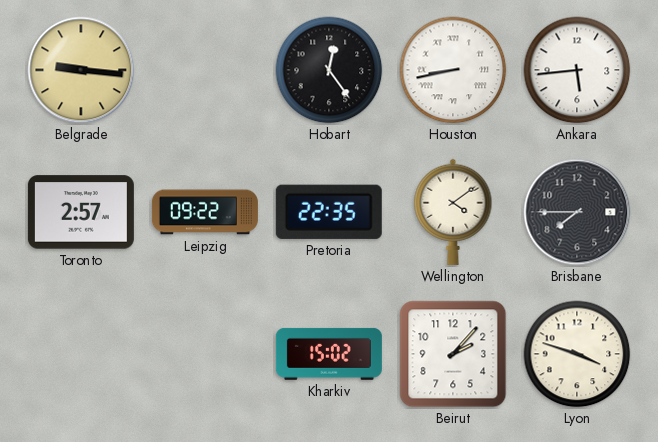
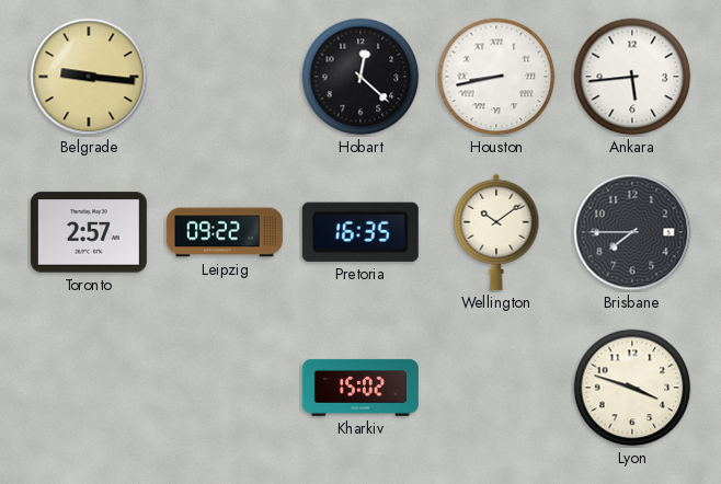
Hobart: 12:24 -> 12:22 (360, 77)
Pretoria: 22:35 -> 16:35 (360, 232)
Wellington: 4:09 -> 10:09 (496, 232)
Beirut: 2:07 -> none (453, 354)
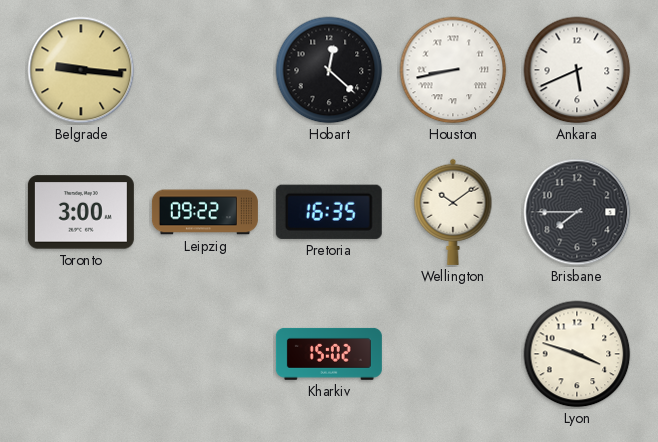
Ankara: 5:44 -> 5:41 (577, 70)
Toronto: 2:57 -> 3:00 (81, 212)
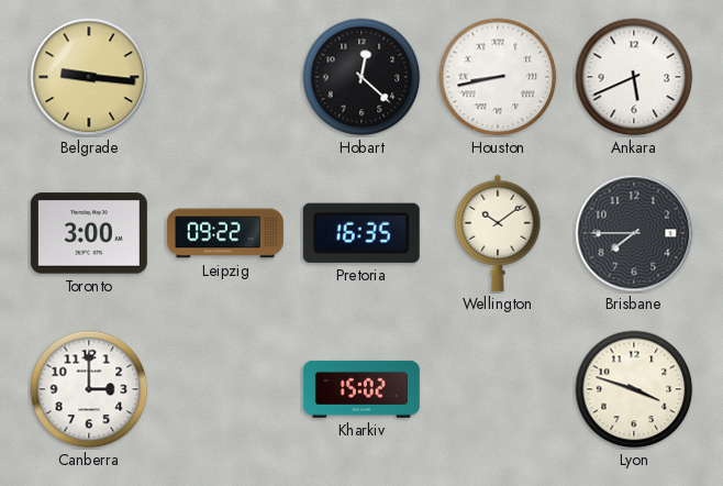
Canberra: none -> 3:00 (89, 389)
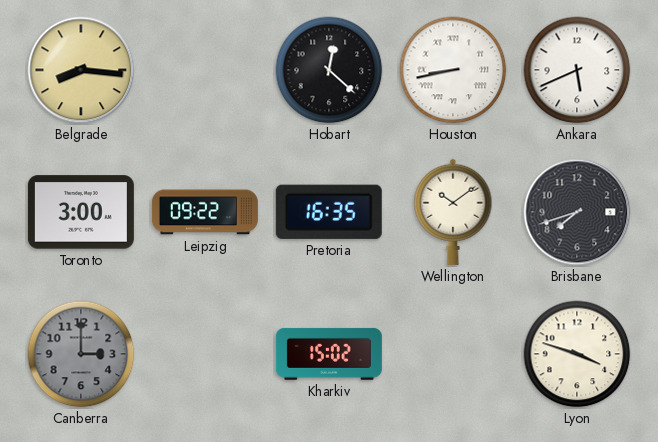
Belgrade: 9:16 -> 8:16 (81, 70)
Brisbane: 7:45 -> 7:42 (577, 212)
Canberra dial: white -> grey (81, 354)
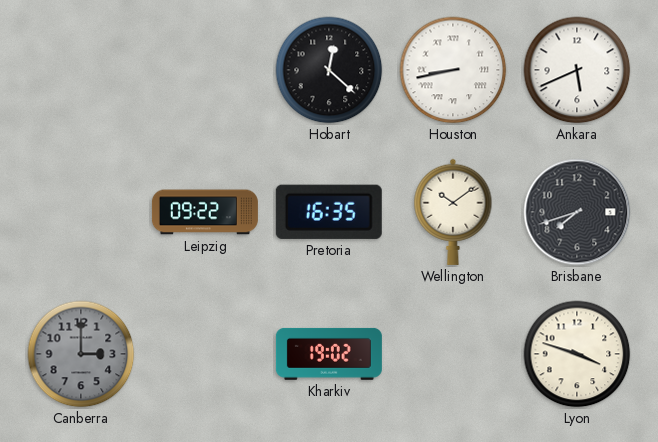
Belgrade: 8:16 -> none (81, 70)
Toronto: 3:00 -> none (81, 212)
Kharkiv: 15:02 -> 19:02 (329, 354)
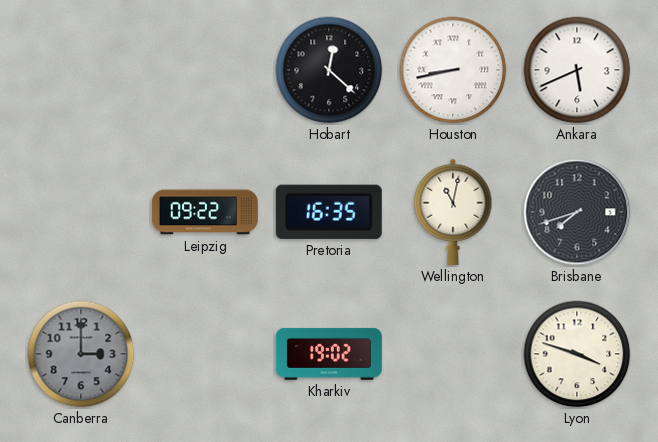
Wellington: 10:09 -> 11:02 (453, 212)
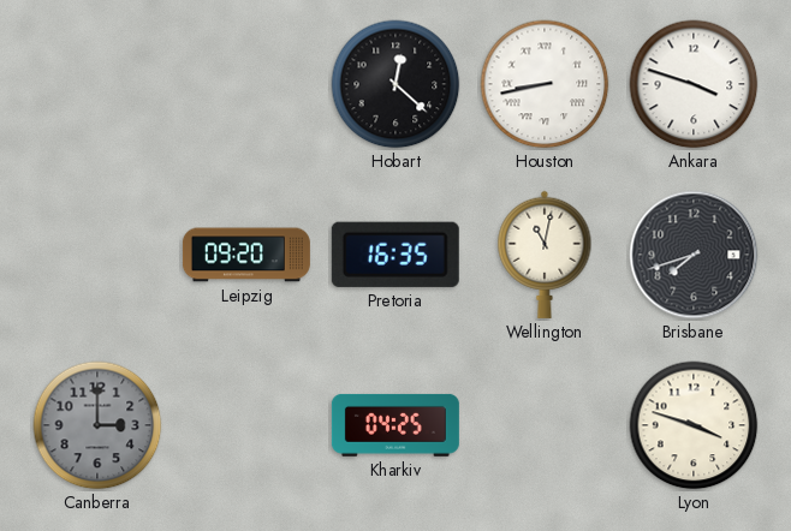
Ankara: 5:41 -> 3:48 (694, 84)
Leipzig: 09:22 -> 09:20 (246, 255)
Kharkiv: 19:02 -> 04:25 (395, 425)
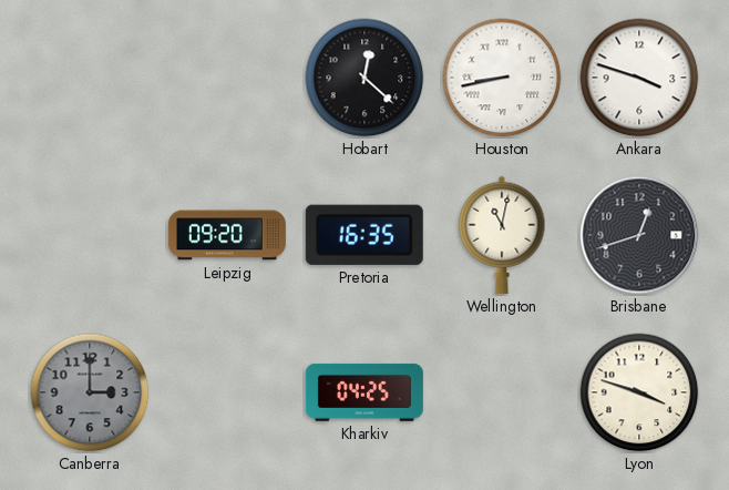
Brisbane: 7:42 -> 12:42 (639, 235)
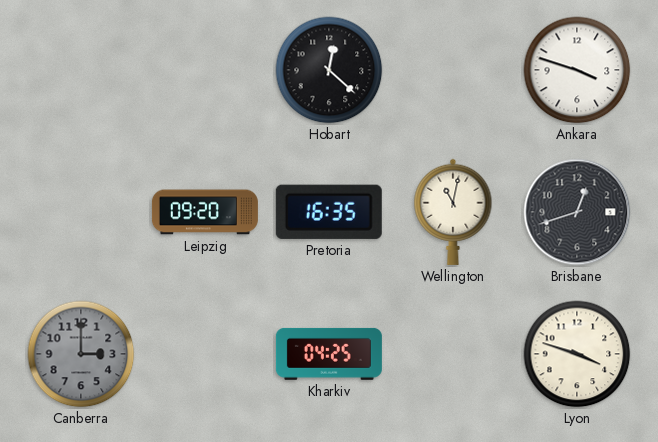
Houston: 8:43 -> none (502, 78)
